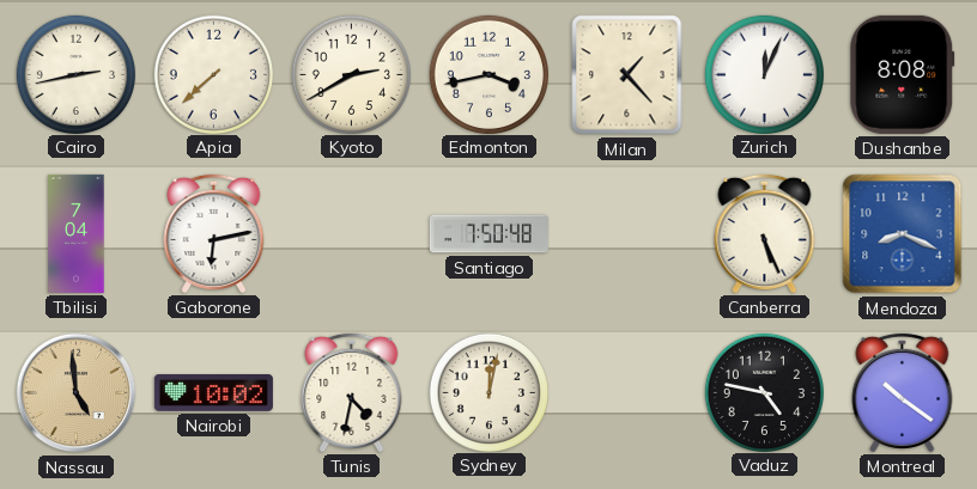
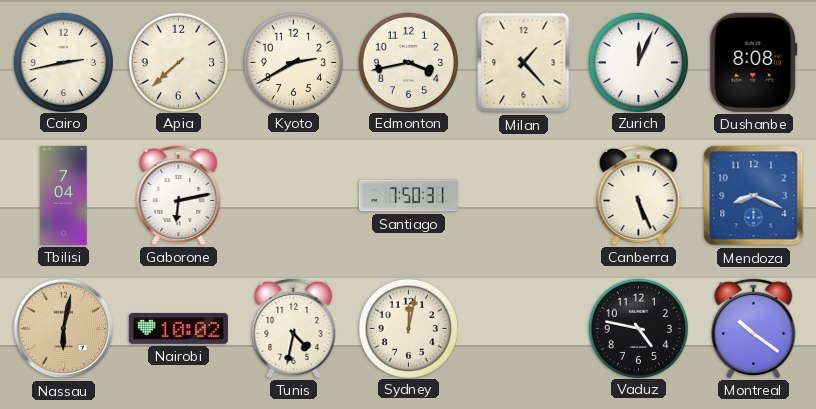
Santiago: 7:50:48 -> 7:50:31 (408, 196)
Nassau: 4:59 -> 6:02 (64, 329)
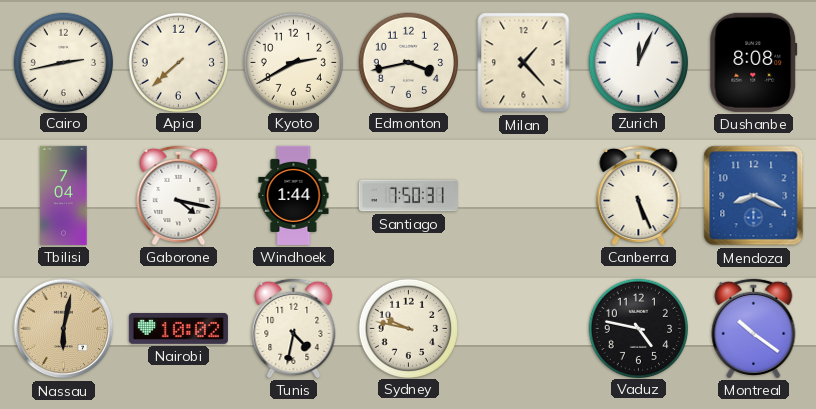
Gaborone: 6:13 -> 4:17 (179, 195)
Windhoek: none -> 1:44 (294, 195)
Sydney: 12:02 -> 9:47 (408, 328)
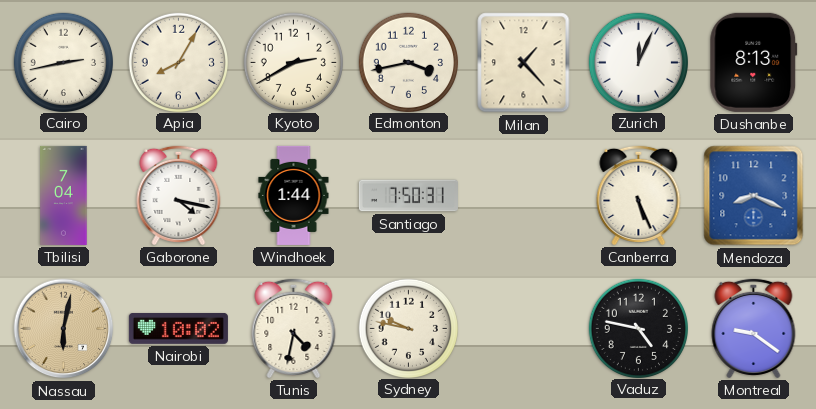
Apia: 7:38 -> 8:05 (178, 62)
Dushanbe: 8:08 -> 8:13 (754, 62)
Montreal: 10:21 -> 9:21 (754, 328)
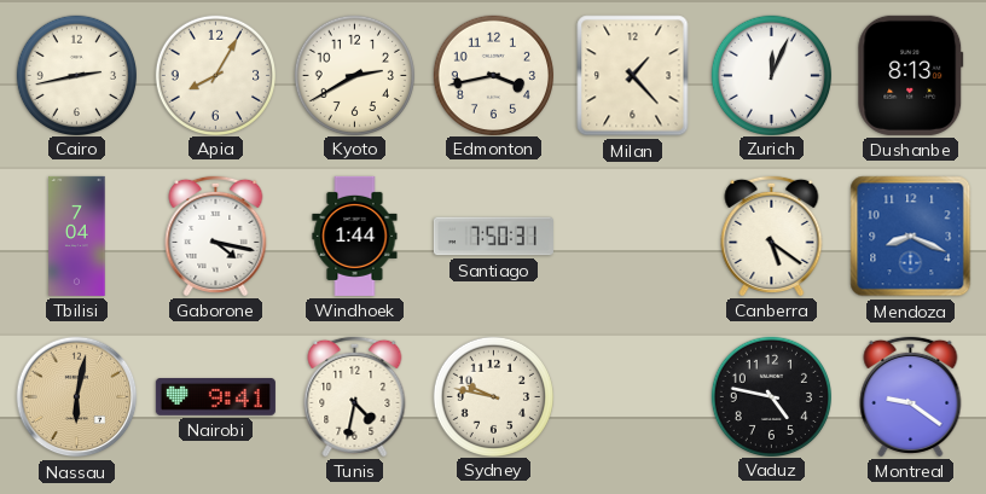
Canberra: 5:26 -> 5:21 (772, 236)
Nairobi: 10:02 -> 9:41 (215, 397)
